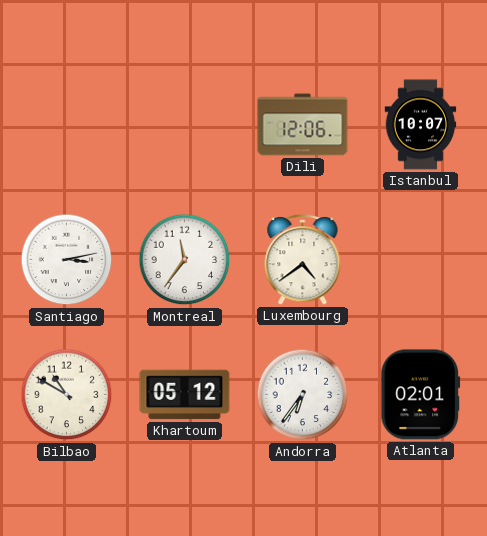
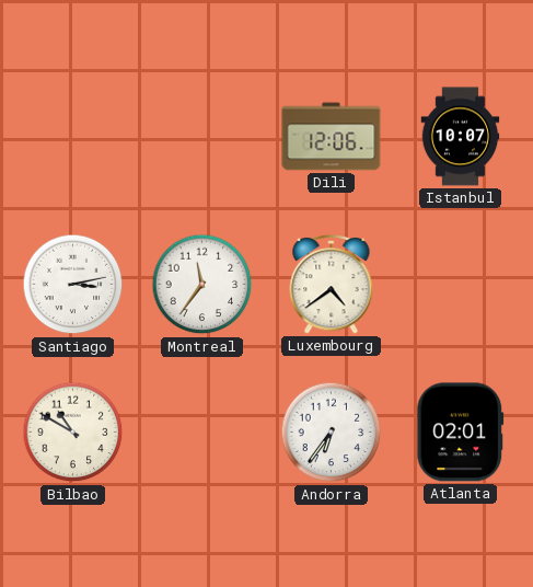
Khartoum: 05:12 -> none (185, 395)
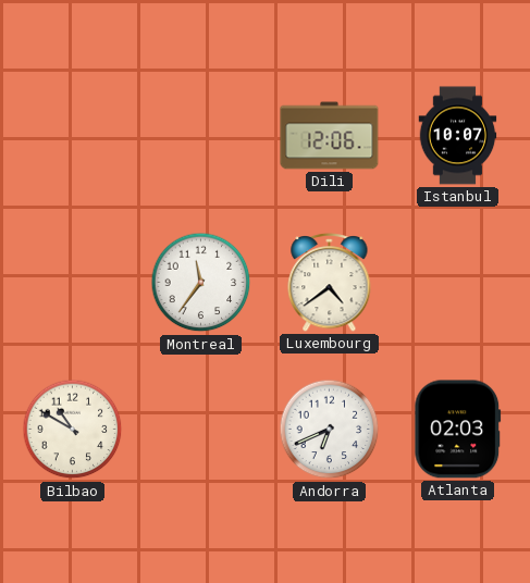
Santiago: 3:13 -> none (73, 285)
Andorra: 6:36 -> 6:41 (330, 430)
Atlanta: 02:01 -> 02:03 (458, 430)
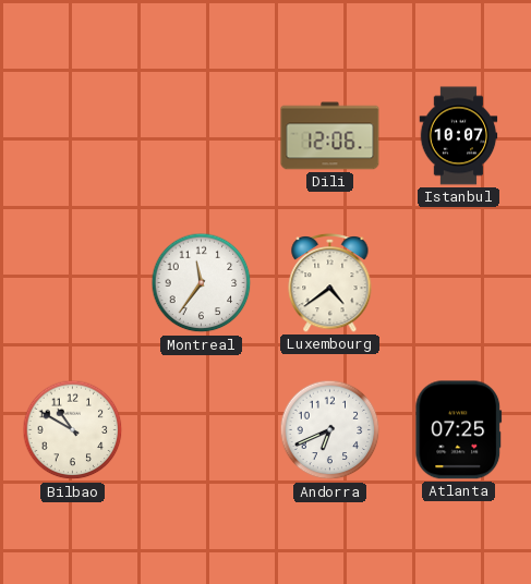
Atlanta: 02:03 -> 07:25 (459, 430)
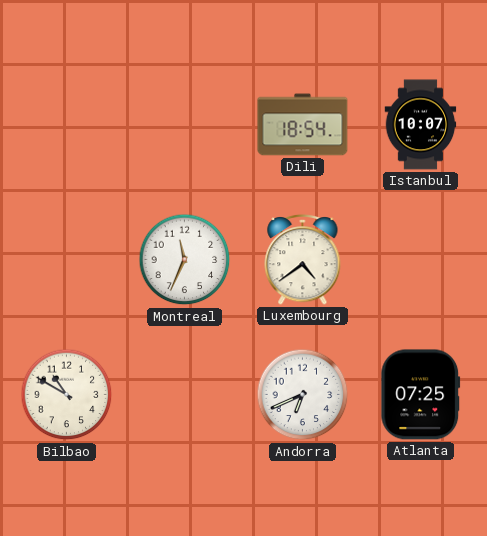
Dili: 12:06 -> 18:54 (303, 125)
Montreal: 11:36 -> 11:34 (185, 260)
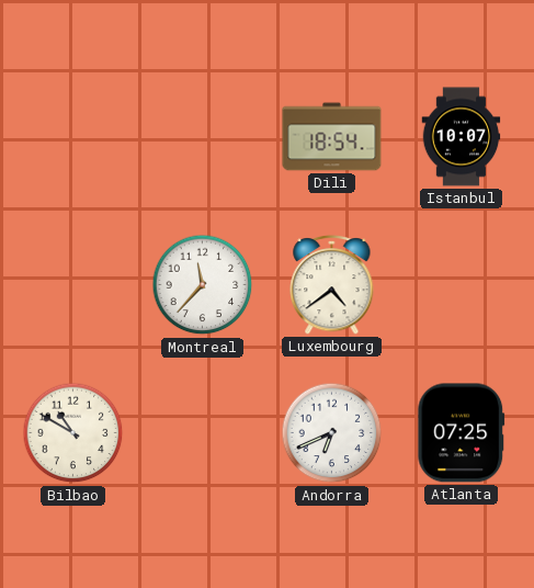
Montreal: 11:34 -> 11:37 (203, 285)
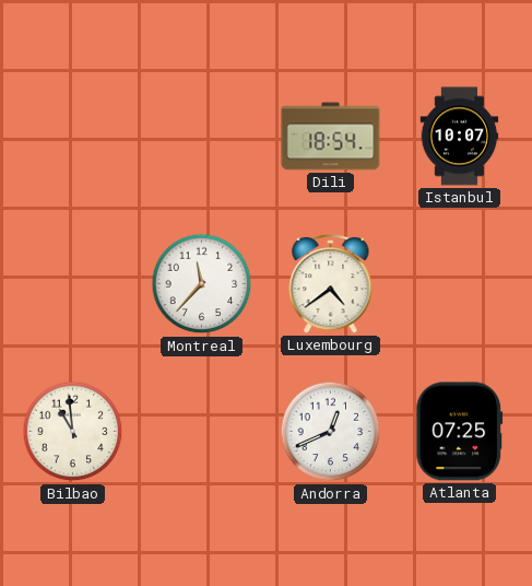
Bilbao: 10:50 -> 10:59 (73, 432)
Andorra: 6:41 -> 12:41 (331, 432)
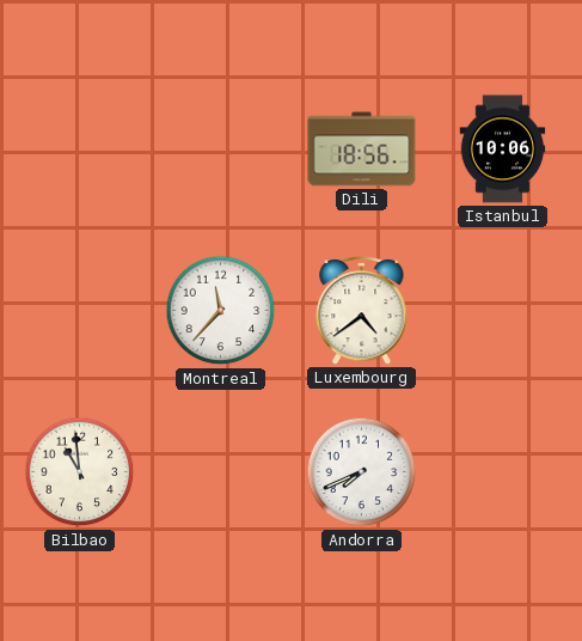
Dili: 18:54 -> 18:56 (362, 149)
Istanbul: 10:07 -> 10:06 (503, 149)
Andorra: 12:41 -> 7:41 (362, 472)
Atlanta: 07:25 -> none (460, 432)
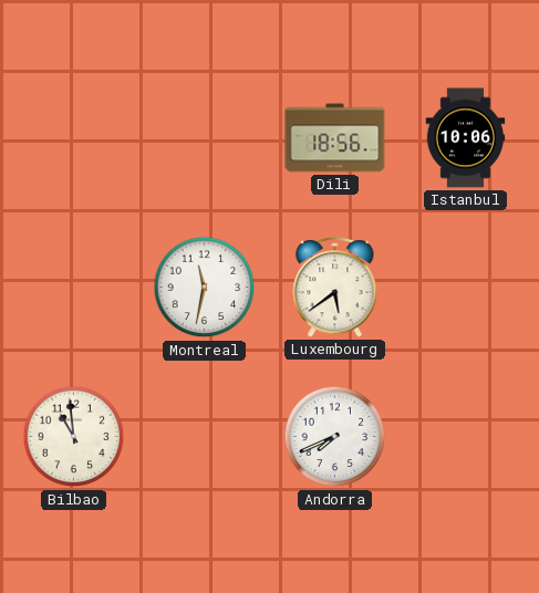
Montreal: 11:37 -> 11:32 (205, 288)
Luxembourg: 4:39 -> 5:39 (335, 287)
